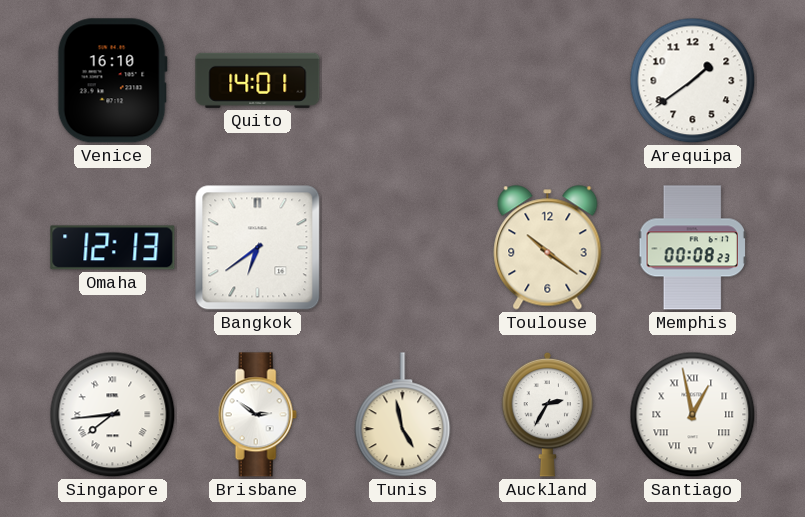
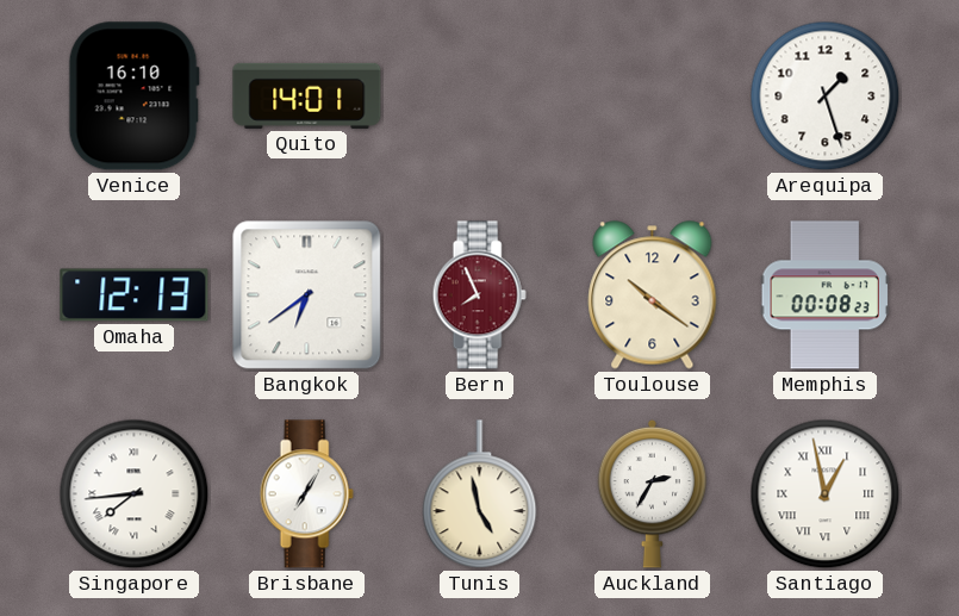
Arequipa: 1:39 -> 1:27 (826, 97)
Bern: none -> 7:56 (479, 295)
Brisbane: 2:51 -> 7:05 (306, 494)
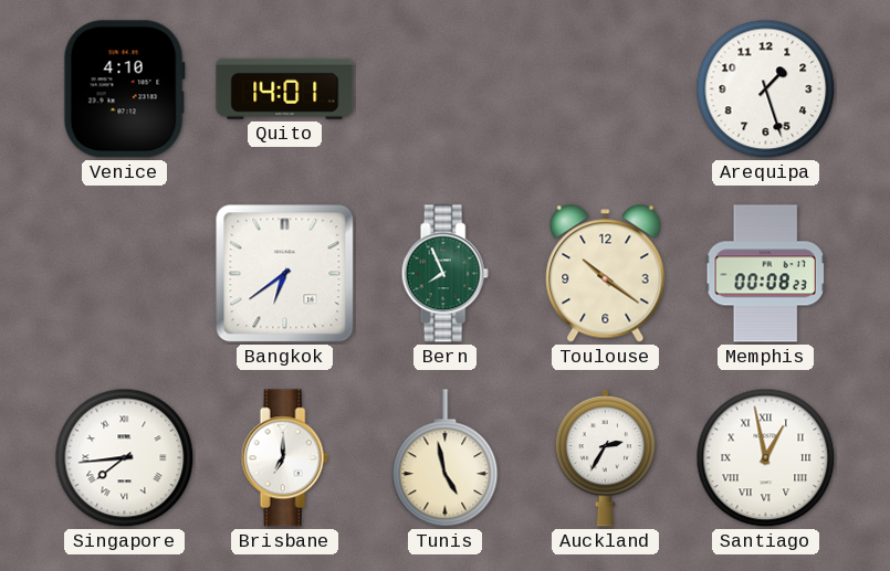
Venice: 16:10 -> 4:10 (124, 89)
Omaha: 12:13 -> none (135, 295)
Bern dial: burgundy -> green (444, 274)
Brisbane: 7:05 -> 7:00 (284, 458)
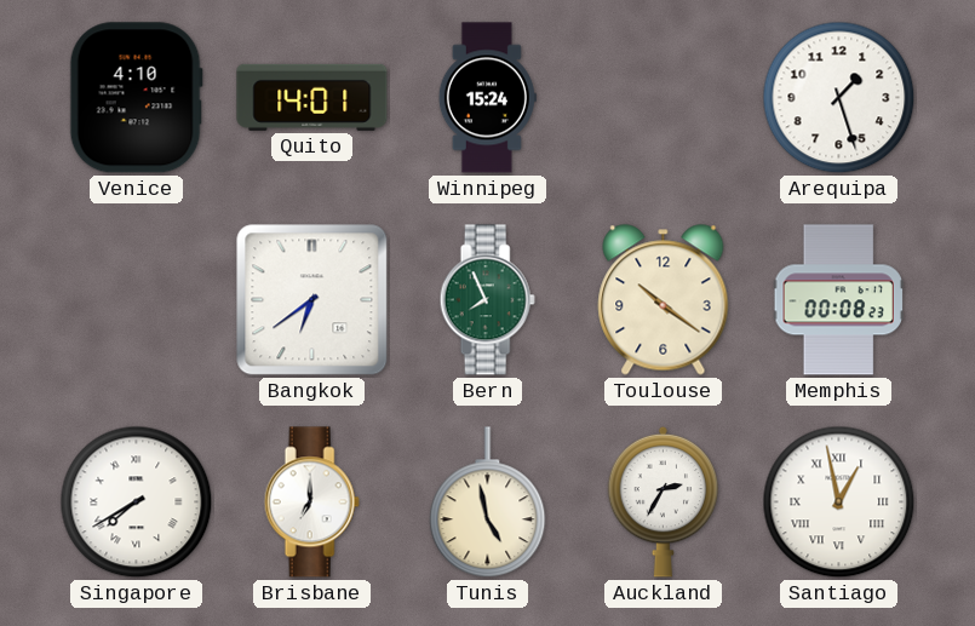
Winnipeg: none -> 15:24 (487, 98)
Singapore: 7:44 -> 7:40 (137, 502)
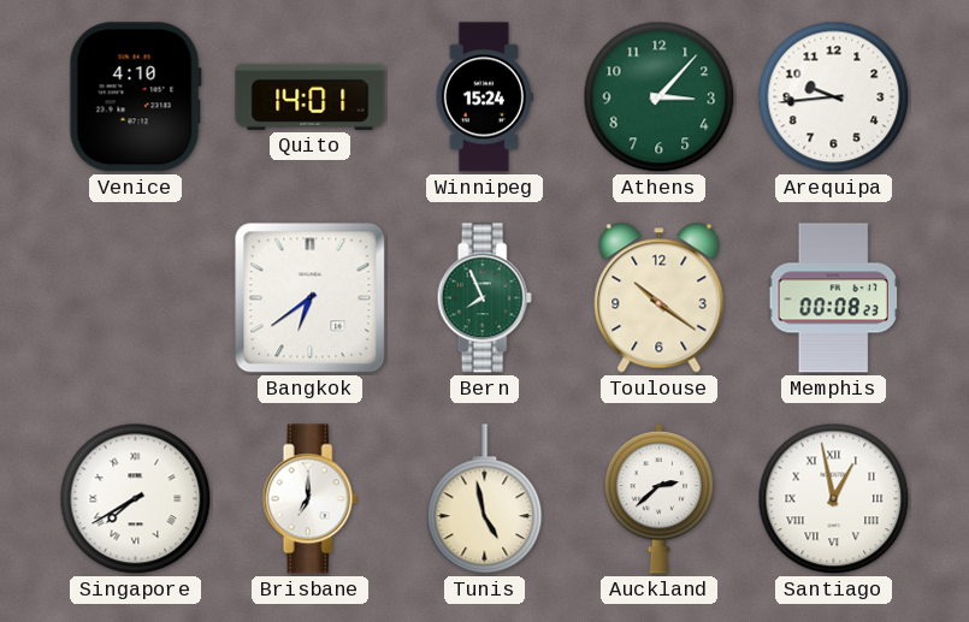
Athens: none -> 3:07 (660, 97)
Arequipa: 1:27 -> 9:44 (834, 97)
Auckland: 2:35 -> 2:38 (660, 498)
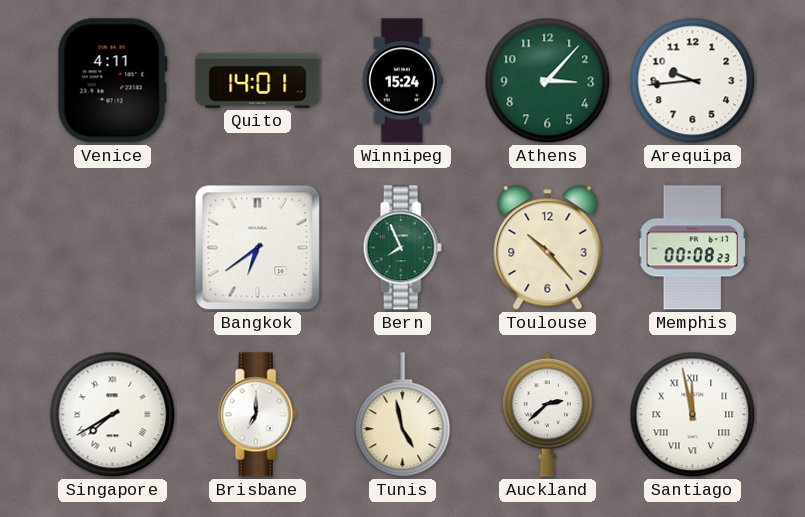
Venice: 4:10 -> 4:11 (112, 81)
Toulouse: 10:21 -> 10:23 (548, 248)
Santiago: 12:58 -> 11:58 (693, 415)
